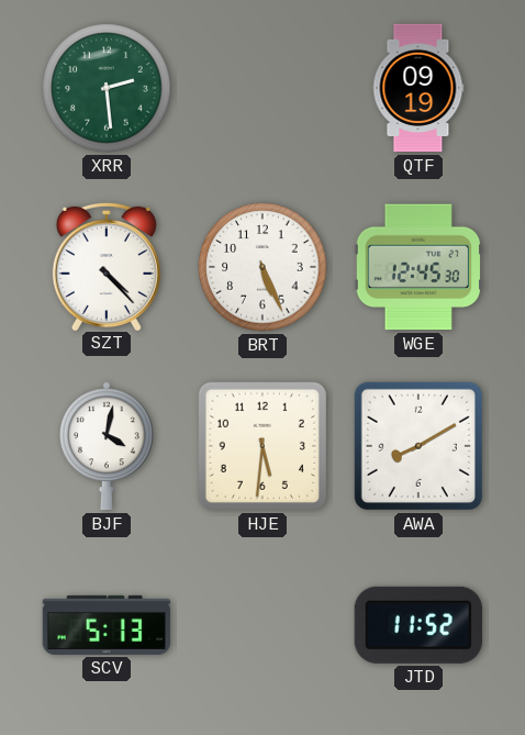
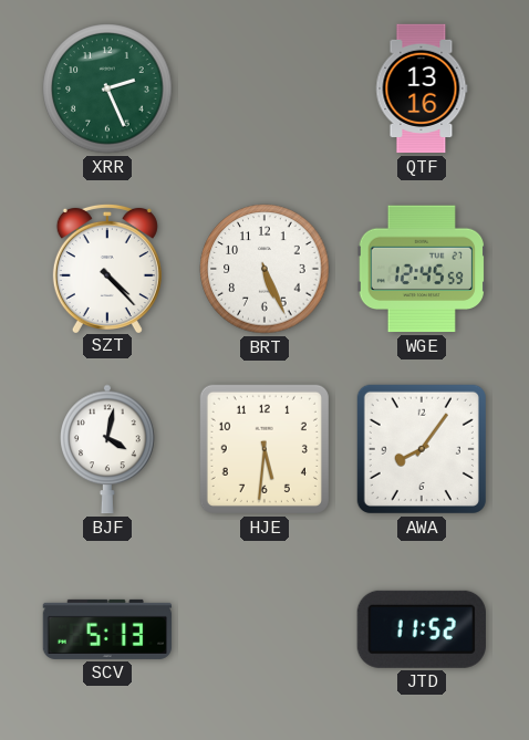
XRR: 2:29 -> 2:26 (107, 88)
QTF: 09:19 -> 13:16 (422, 88)
WGE: 12:45:30 -> 12:45:59 (421, 269)
AWA: 8:10 -> 8:06 (422, 449)
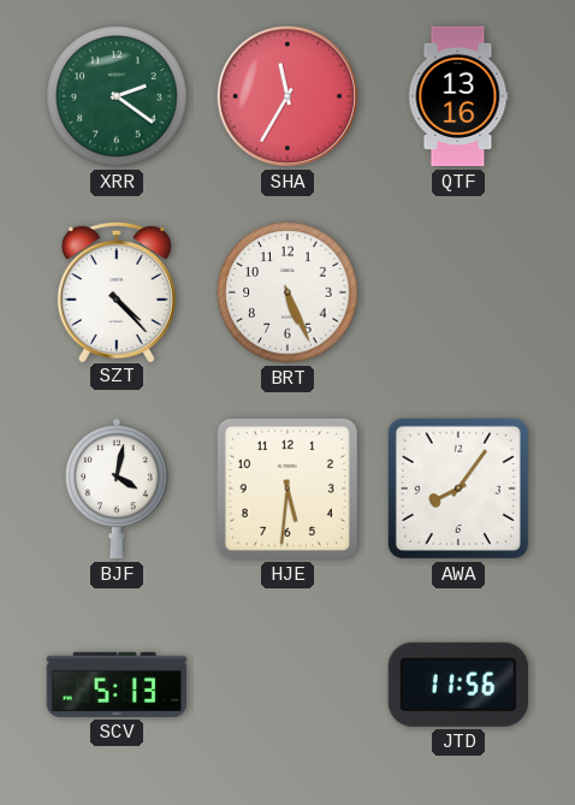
XRR: 2:26 -> 2:21 (117, 96)
SHA: none -> 11:35 (287, 96)
WGE: 12:45 -> none (421, 269)
JTD: 11:52 -> 11:56 (458, 685)
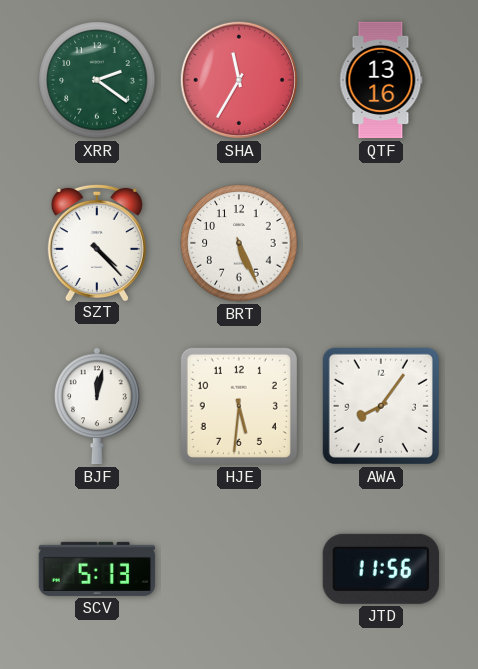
BJF: 4:02 -> 12:02 (98, 406)
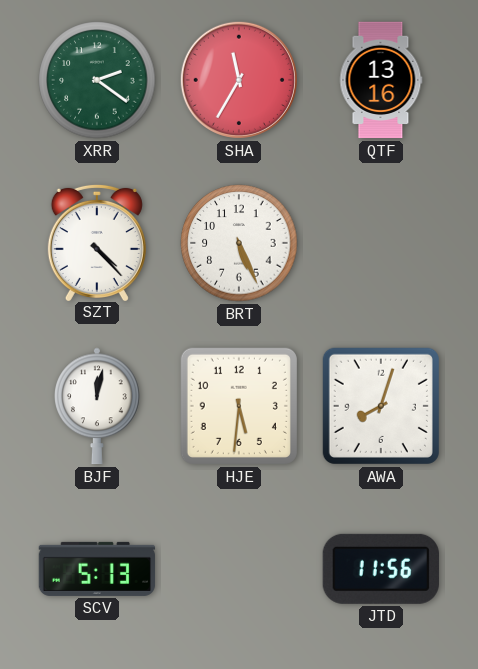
AWA: 8:06 -> 8:03 (381, 406)
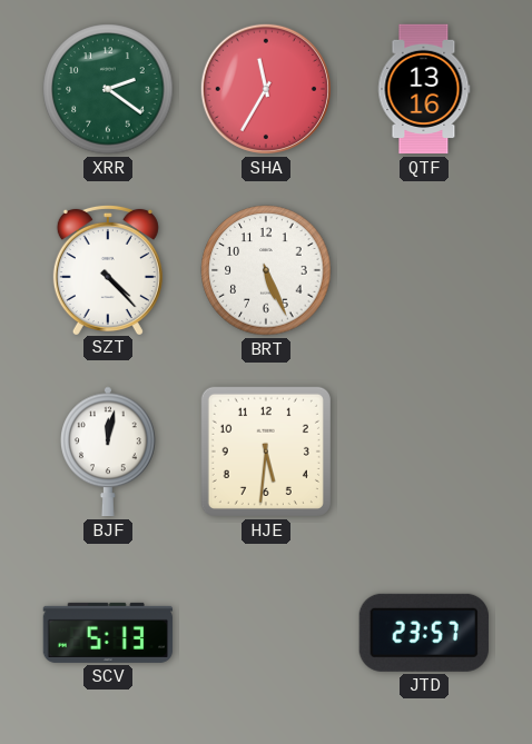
AWA: 8:03 -> none (381, 406)
JTD: 11:56 -> 23:57 (424, 633)
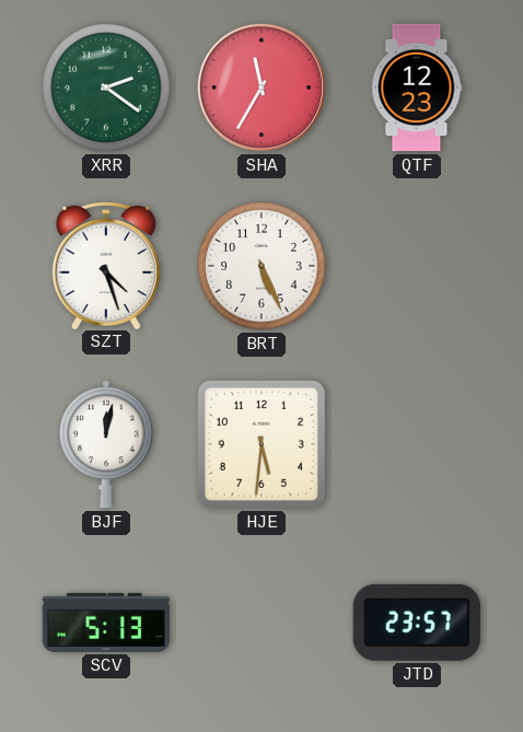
QTF: 13:16 -> 12:23 (417, 88)
SZT: 4:23 -> 4:27 (106, 265)
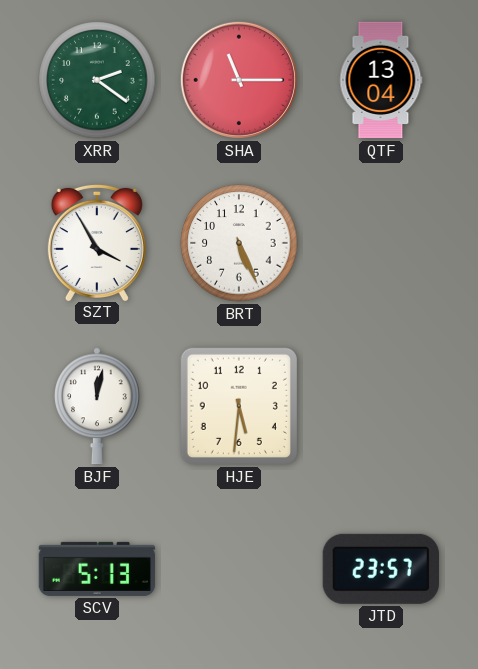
SHA: 11:35 -> 11:15 (239, 80)
QTF: 12:23 -> 13:04 (381, 80)
SZT: 4:27 -> 3:55 (97, 242)
